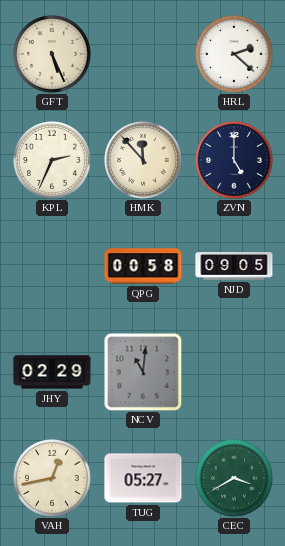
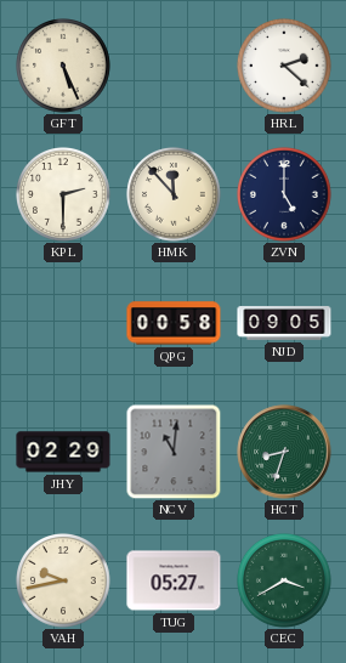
KPL: 2:34 -> 2:30 (64, 195)
HCT: none -> 8:33 (284, 452)
VAH: 12:43 -> 9:43 (64, 582)
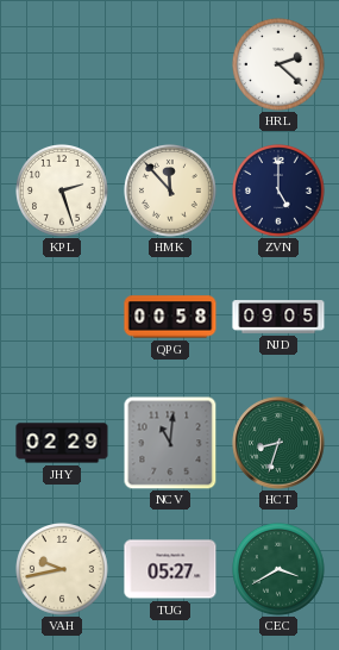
GFT: 5:26 -> none (64, 67)
KPL: 2:30 -> 2:27 (63, 192)
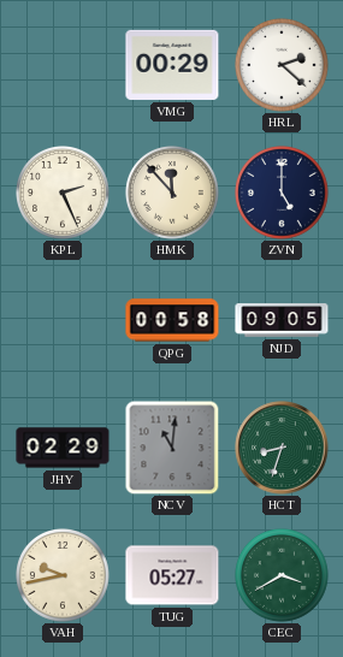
VMG: none -> 00:29 (172, 65)
KPL: 2:27 -> 2:26 (64, 194)
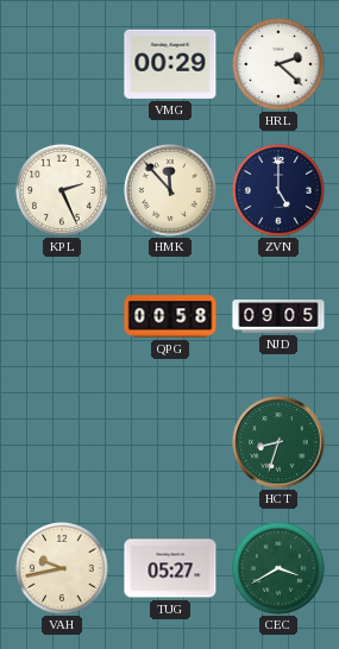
JHY: 02:29 -> none (63, 448)
NCV: 11:01 -> none (172, 448)
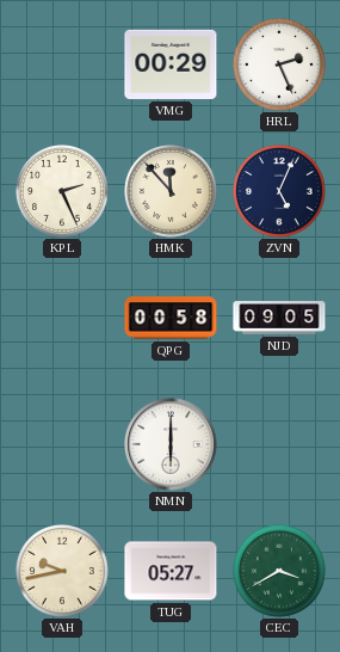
HRL: 2:22 -> 2:26 (280, 66)
ZVN: 5:00 -> 5:04 (280, 192)
NMN: none -> 6:00 (171, 444)
HCT: 8:33 -> none (278, 442)
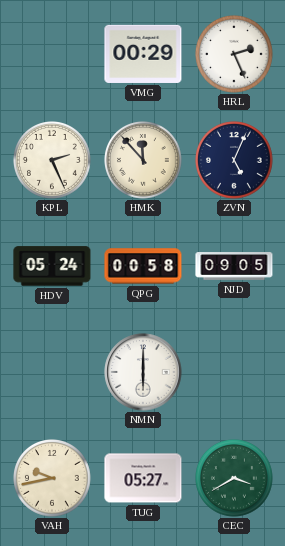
HDV: none -> 05:24 (52, 266)
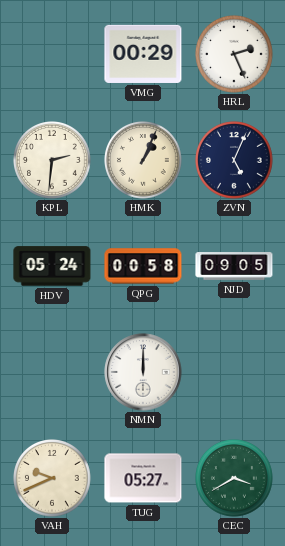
KPL: 2:26 -> 2:31 (53, 161)
HMK: 11:53 -> 1:04 (144, 161)
NMN: 6:00 -> 12:00 (143, 372)
VAH: 9:43 -> 9:41 (53, 479)
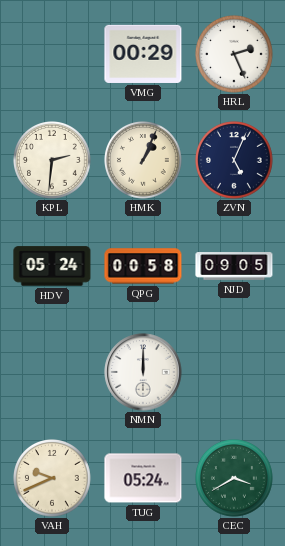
TUG: 05:27 -> 05:24 (143, 478)
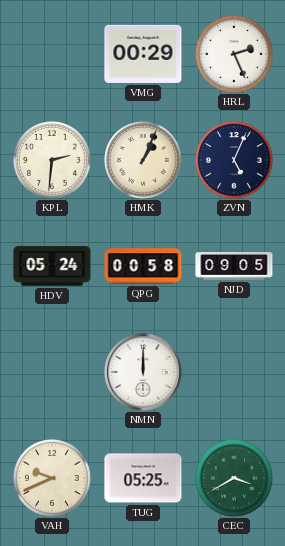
TUG: 05:24 -> 05:25 (143, 478)
